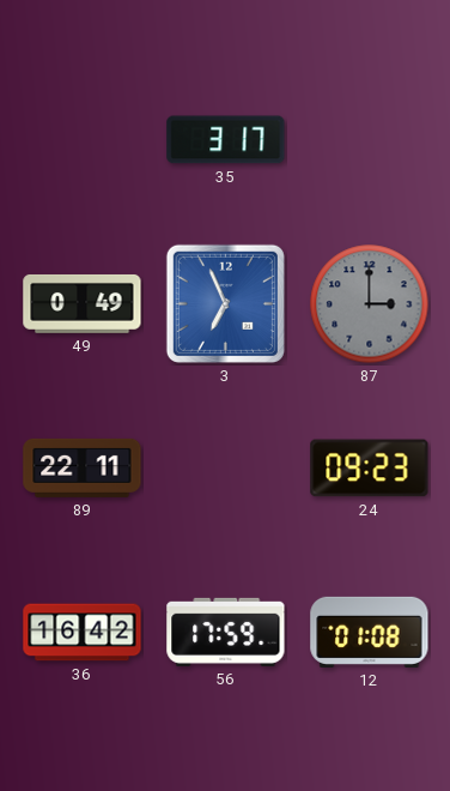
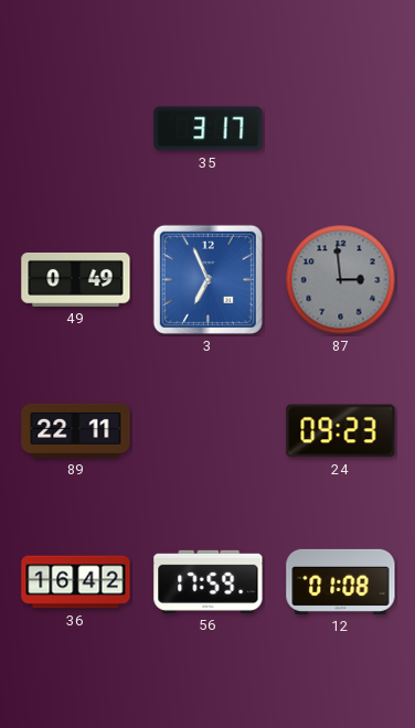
87: 3:00 -> 2:59 (341, 280)
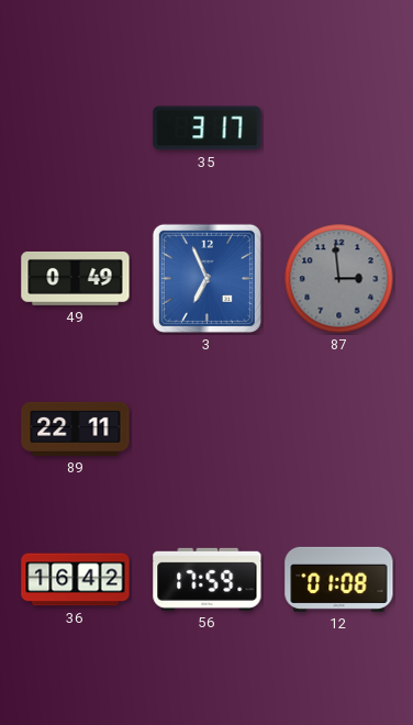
24: 09:23 -> none (341, 431)
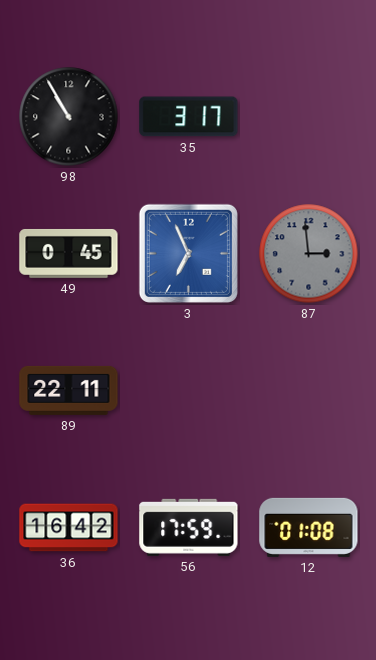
98: none -> 10:55 (69, 117)
49: 0:49 -> 0:45 (69, 253)
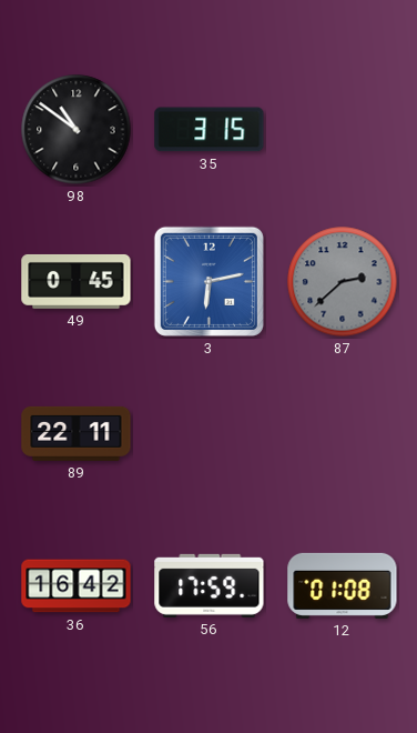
98: 10:55 -> 10:51 (77, 130)
35: 3:17 -> 3:15 (210, 130)
3: 6:56 -> 6:13 (208, 281)
87: 2:59 -> 2:38 (343, 282)
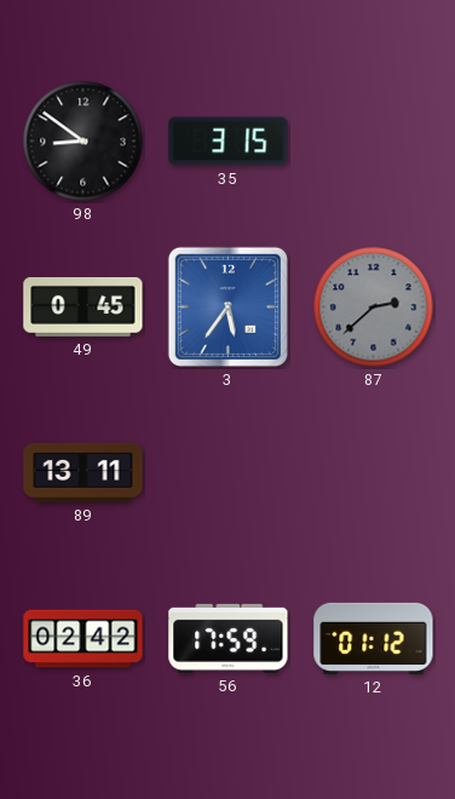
98: 10:51 -> 8:51 (83, 142)
3: 6:13 -> 5:36 (227, 306)
89: 22:11 -> 13:11 (83, 472)
36: 16:42 -> 02:42 (83, 639)
12: 01:08 -> 01:12 (374, 638)
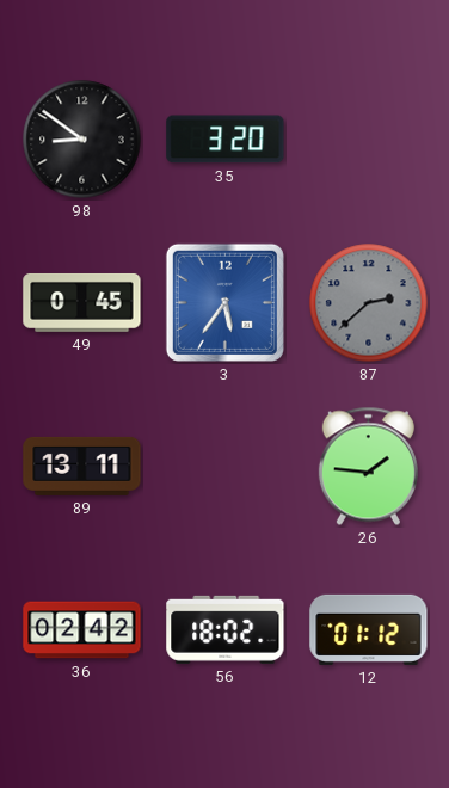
35: 3:15 -> 3:20 (226, 140)
26: none -> 1:46 (368, 467)
56: 17:59 -> 18:02 (226, 629)
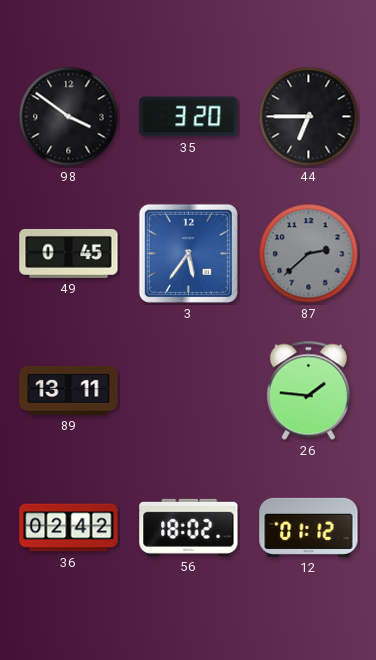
98: 8:51 -> 3:51 (69, 117)
44: none -> 6:45 (309, 117)
